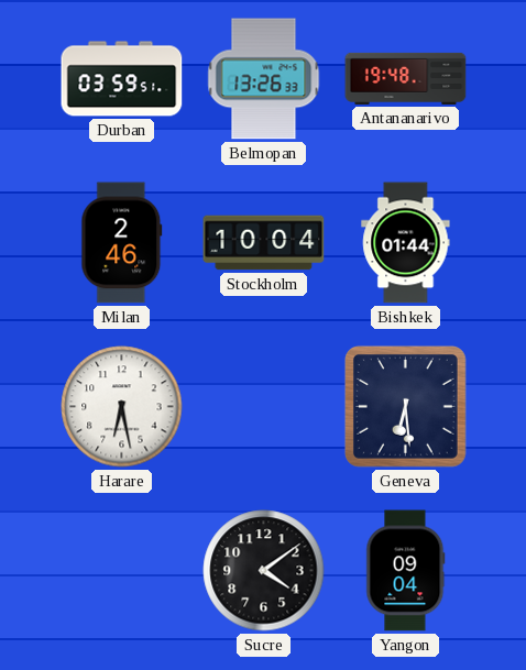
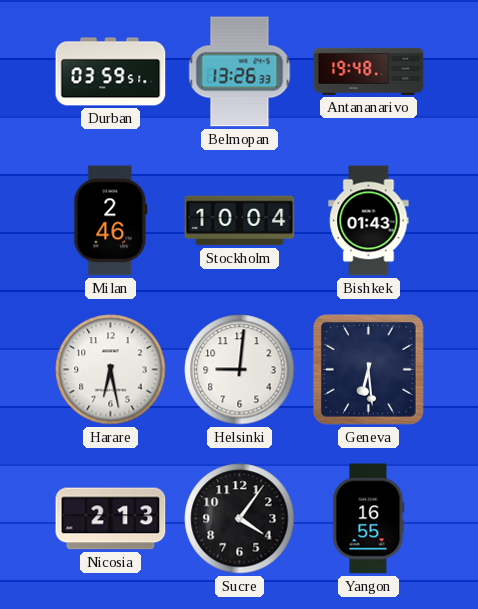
Bishkek: 01:44 -> 01:43 (369, 221)
Helsinki: none -> 9:01 (240, 370)
Nicosia: none -> 2:13 (111, 519)
Sucre: 4:09 -> 4:06 (240, 519)
Yangon: 09:04 -> 16:55 (369, 519)
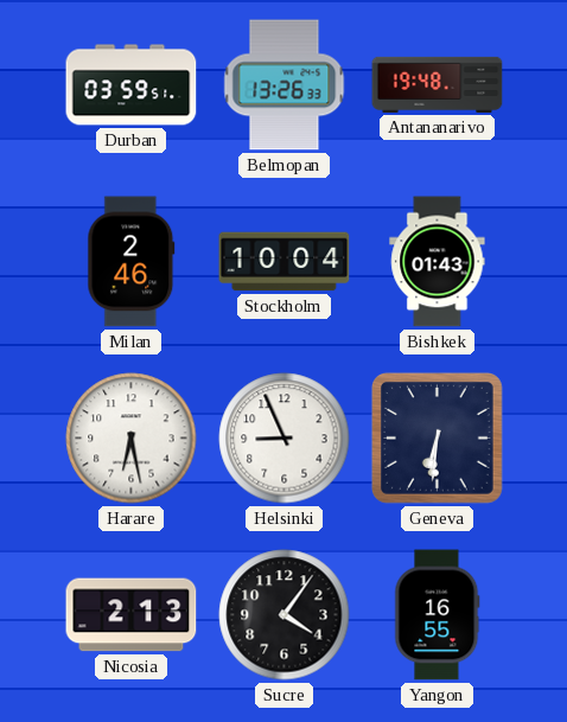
Helsinki: 9:01 -> 8:56 (285, 439)
Geneva: 6:29 -> 6:31 (437, 437)
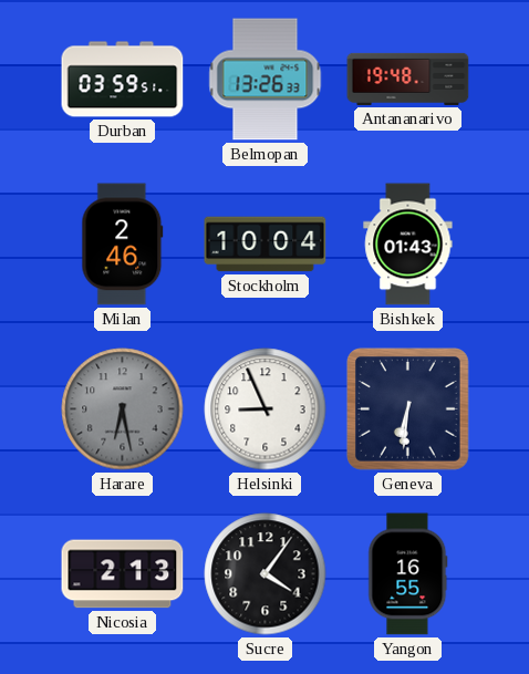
Harare dial: white -> grey (123, 409)
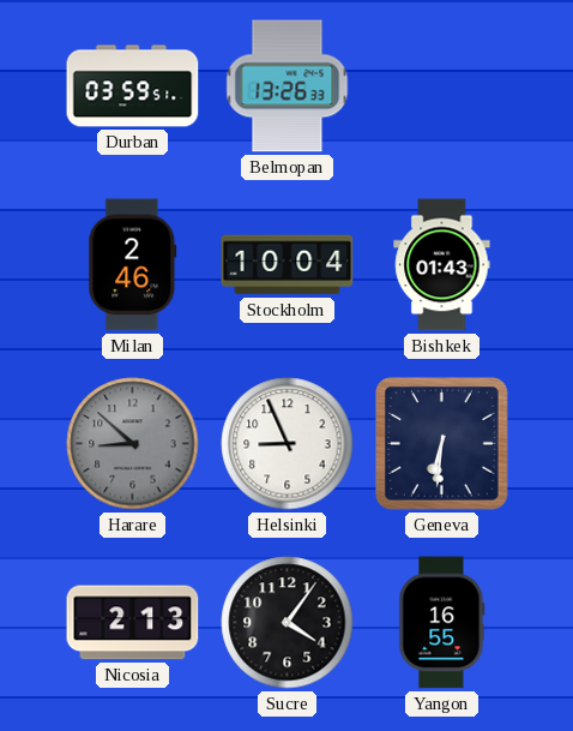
Antananarivo: 19:48 -> none (408, 79)
Harare: 6:28 -> 8:52 (133, 444)
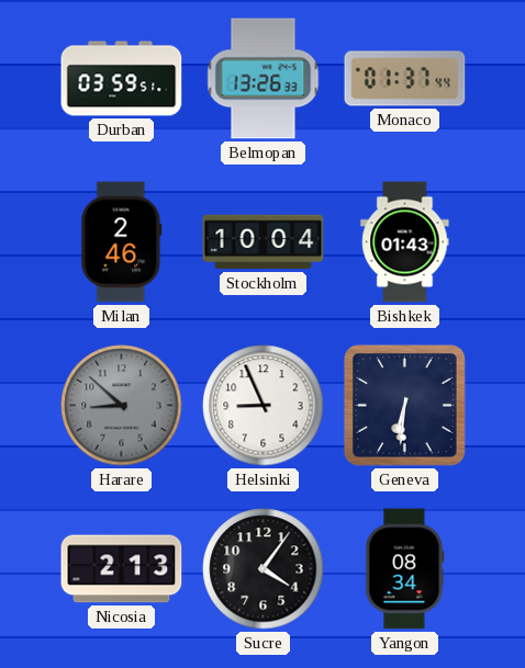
Monaco: none -> 01:37 (405, 79)
Yangon: 16:55 -> 08:34 (405, 569)
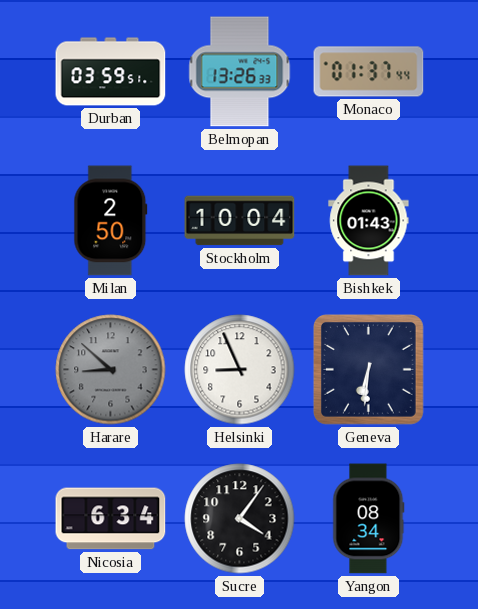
Milan: 2:46 -> 2:50 (111, 221)
Nicosia: 2:13 -> 6:34 (111, 519)
